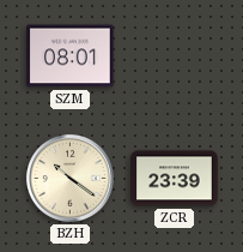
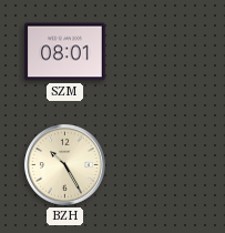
BZH: 10:21 -> 10:25 (64, 164)
ZCR: 23:39 -> none (175, 179)
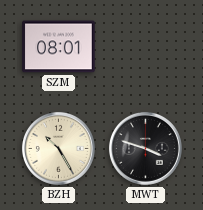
MWT: none -> 3:48 (145, 148)
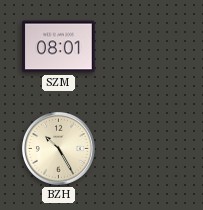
MWT: 3:48 -> none (145, 148)
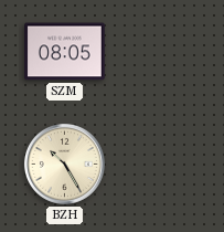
SZM: 08:01 -> 08:05 (65, 52)
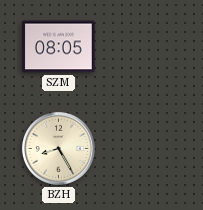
BZH: 10:25 -> 8:25 (58, 148)
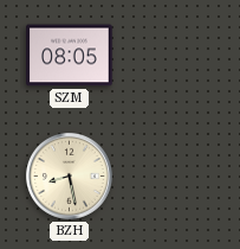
BZH: 8:25 -> 8:28 (69, 175)
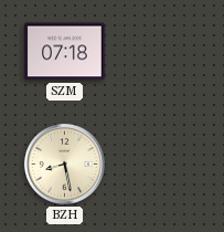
SZM: 08:05 -> 07:18 (65, 52)
